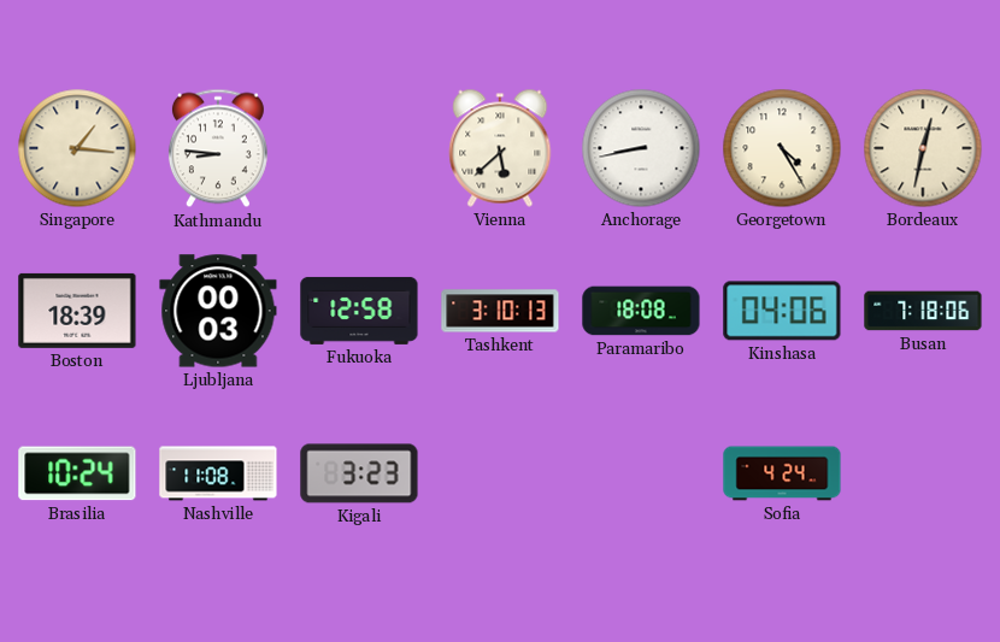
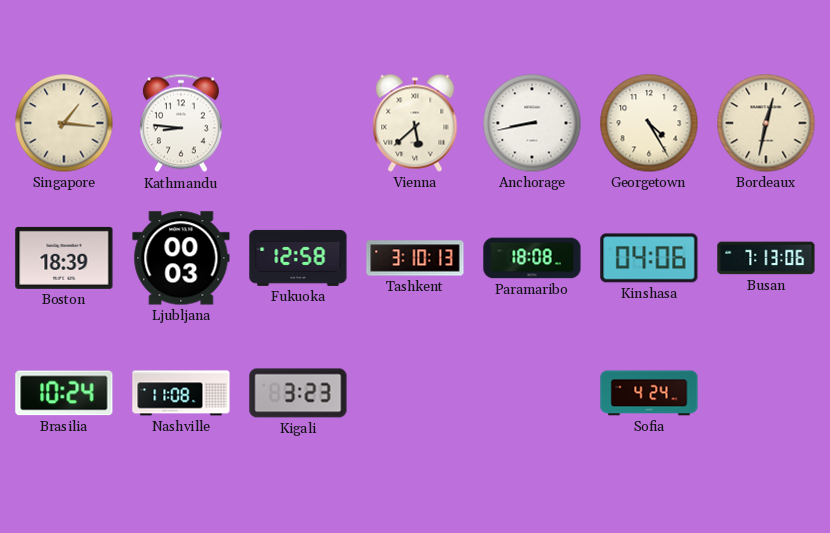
Busan: 7:18 -> 7:13 (766, 258)
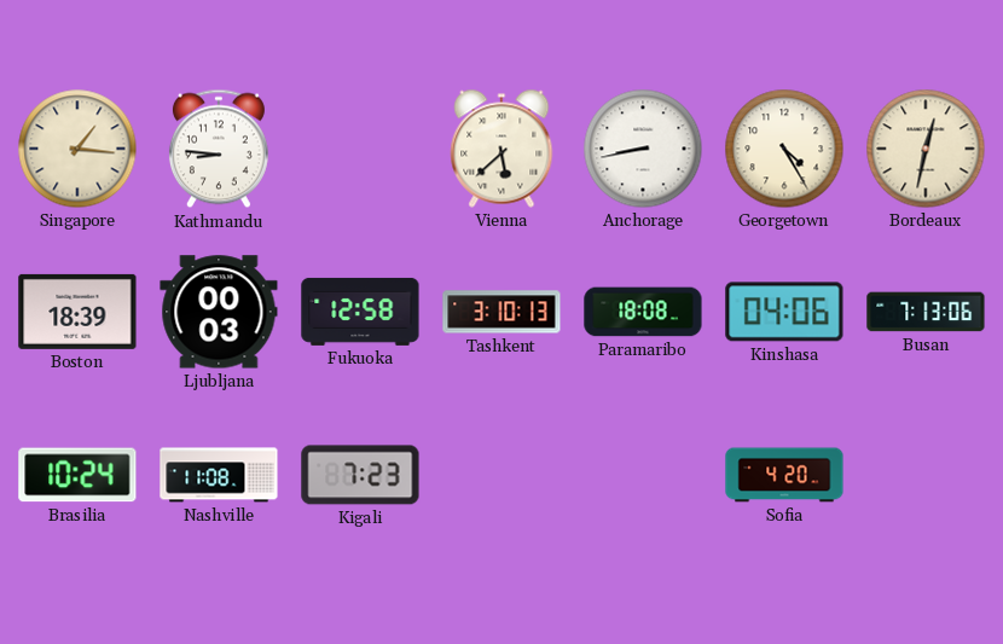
Kigali: 3:23 -> 7:23 (360, 475)
Sofia: 4:24 -> 4:20 (784, 475)
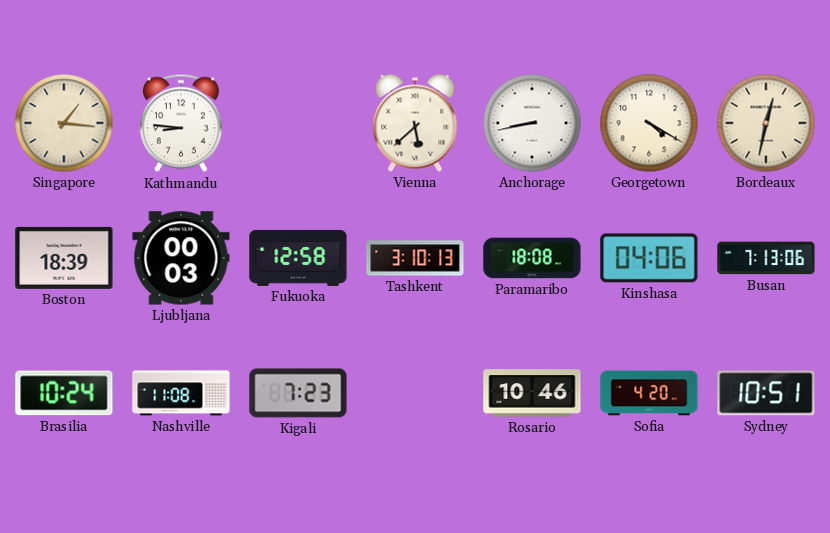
Georgetown: 4:25 -> 4:20 (649, 123)
Rosario: none -> 10:46 (532, 393)
Sydney: none -> 10:51 (766, 393)
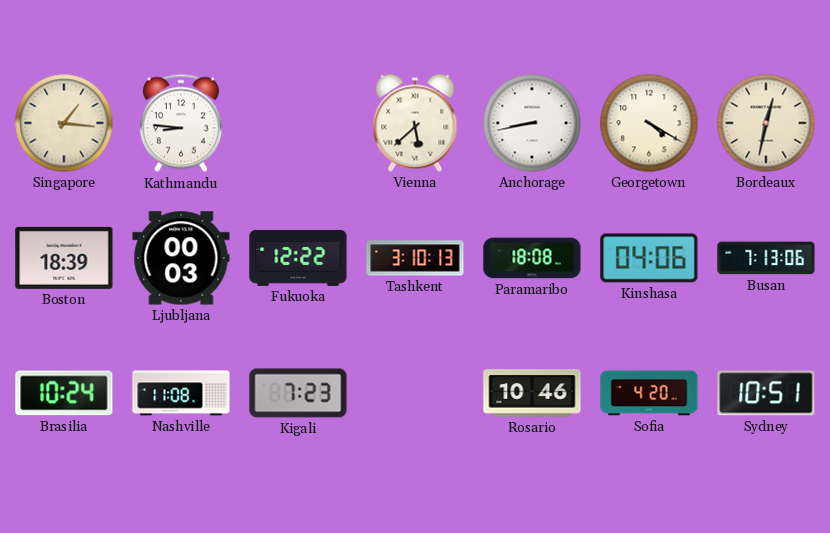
Fukuoka: 12:58 -> 12:22 (298, 258)
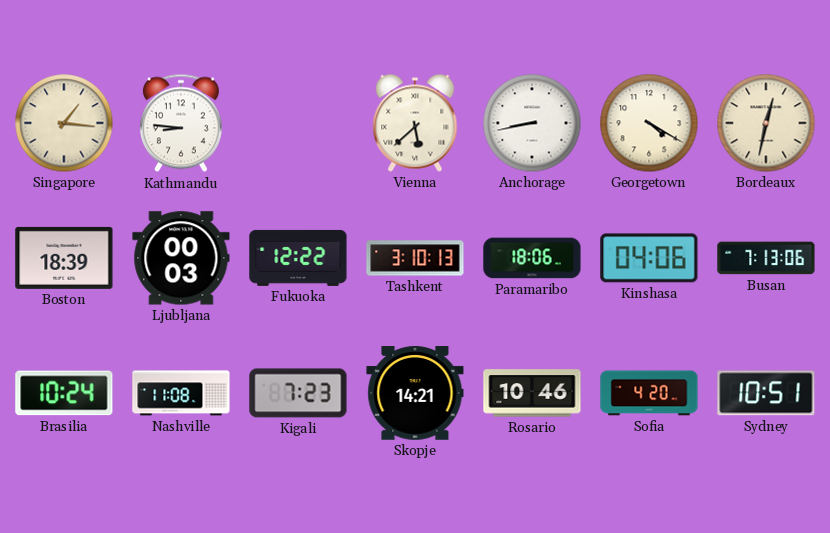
Paramaribo: 18:08 -> 18:06 (532, 258)
Skopje: none -> 14:21 (415, 393)
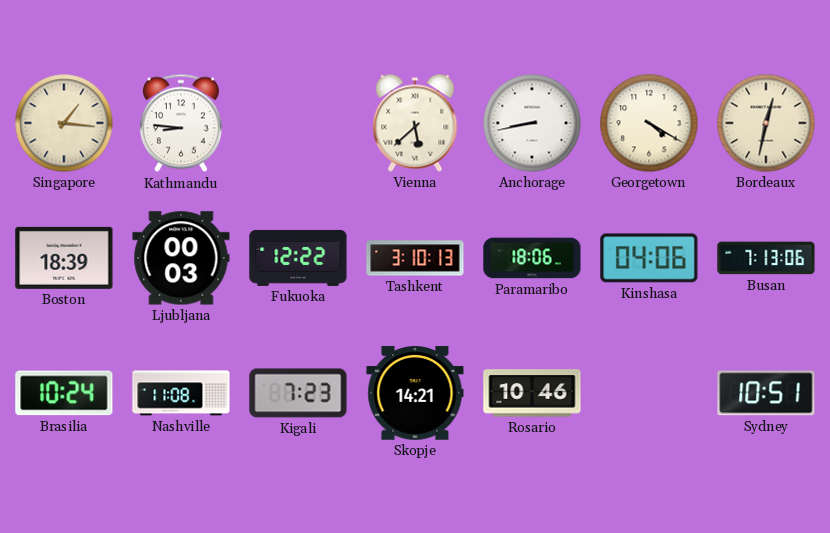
Sofia: 4:20 -> none (649, 393)
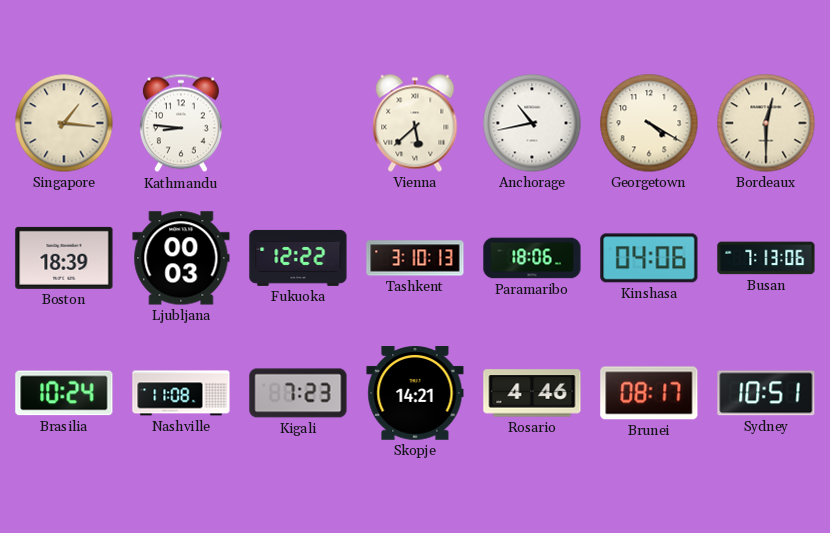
Anchorage: 8:43 -> 10:43 (532, 123)
Bordeaux: 12:32 -> 12:30 (766, 123)
Rosario: 10:46 -> 4:46 (532, 393)
Brunei: none -> 08:17 (649, 393)
